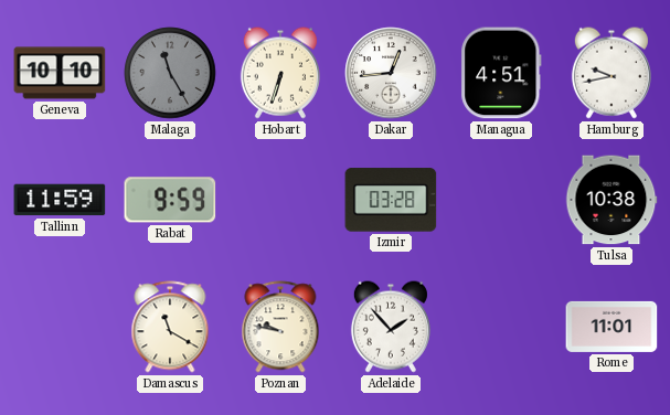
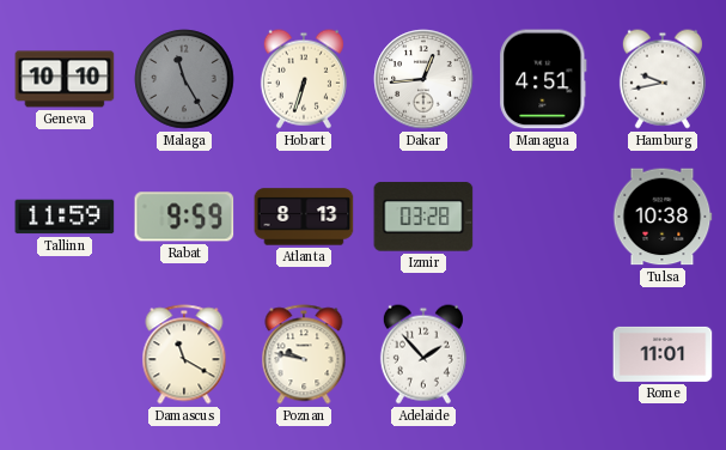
Atlanta: none -> 8:13 (304, 217)
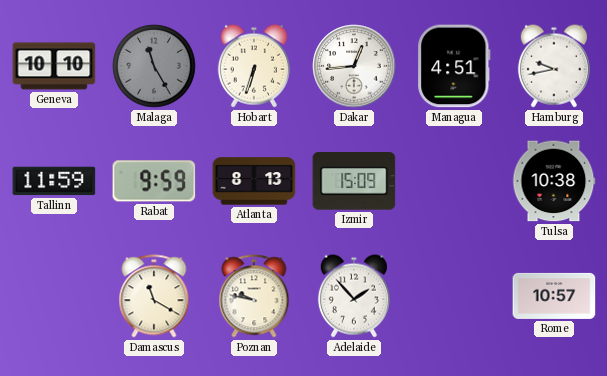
Izmir: 03:28 -> 15:09 (354, 181)
Rome: 11:01 -> 10:57 (554, 296)
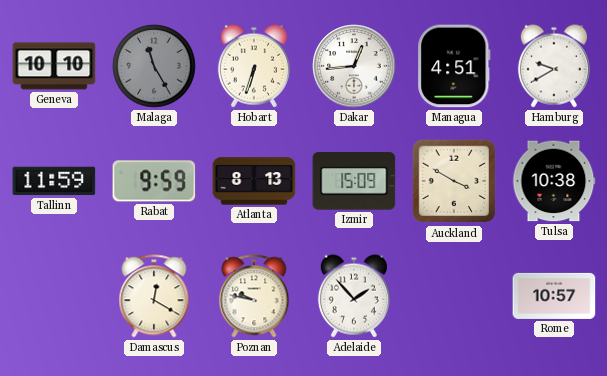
Hamburg: 9:43 -> 9:40 (554, 66)
Auckland: none -> 3:50 (454, 181)
Damascus: 11:20 -> 12:20 (154, 296)
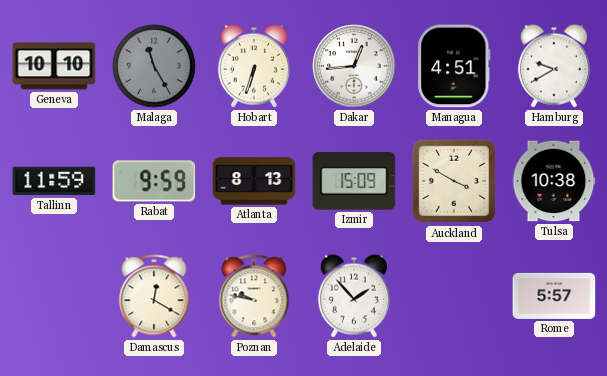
Rome: 10:57 -> 5:57 (554, 296)
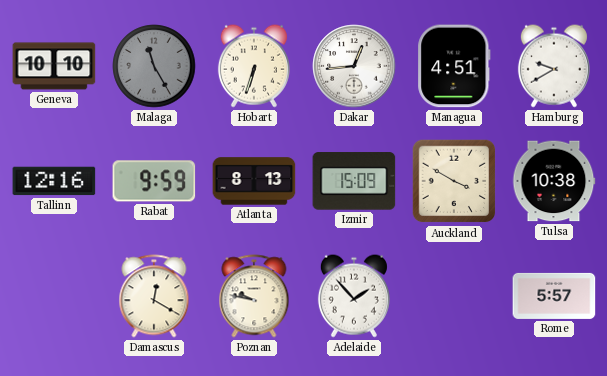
Tallinn: 11:59 -> 12:16 (54, 181)
